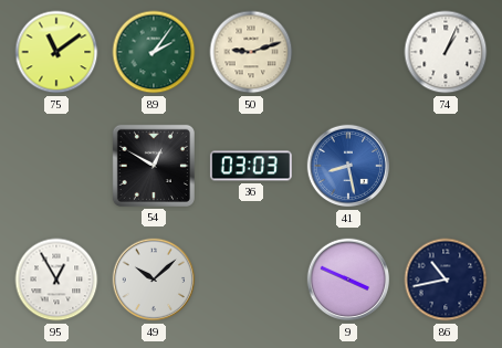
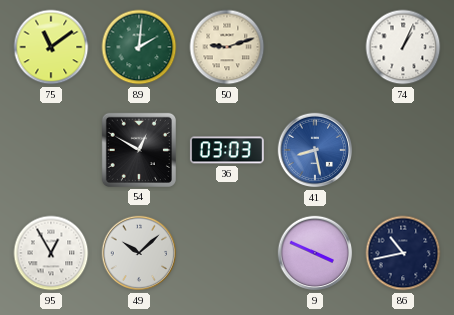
89: 2:06 -> 2:01 (139, 47)
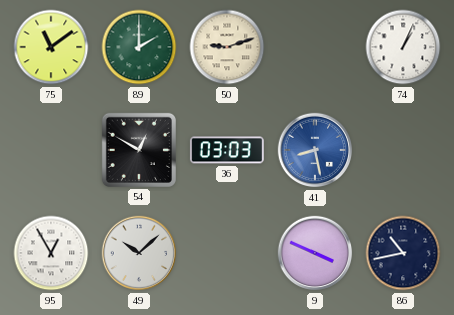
89: 2:01 -> 2:00 (139, 47)
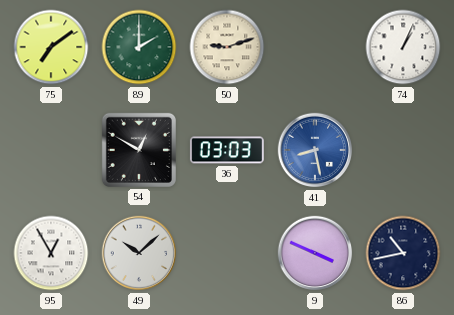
75: 11:09 -> 7:09 (51, 47)
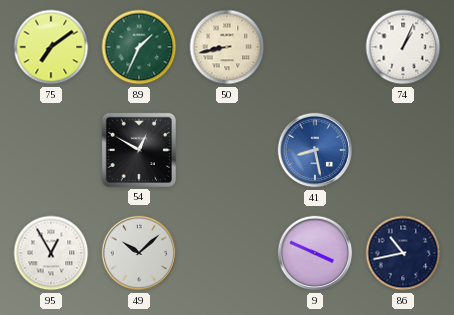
89: 2:00 -> 1:34 (139, 47)
50: 9:12 -> 8:43 (227, 47)
36: 03:03 -> none (227, 150)
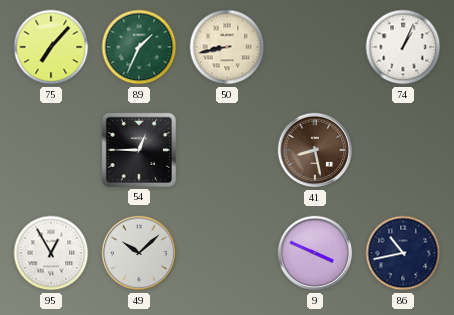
75: 7:09 -> 7:07 (51, 47)
54: 12:50 -> 12:45 (139, 150)
41 dial: blue -> brown (315, 150)
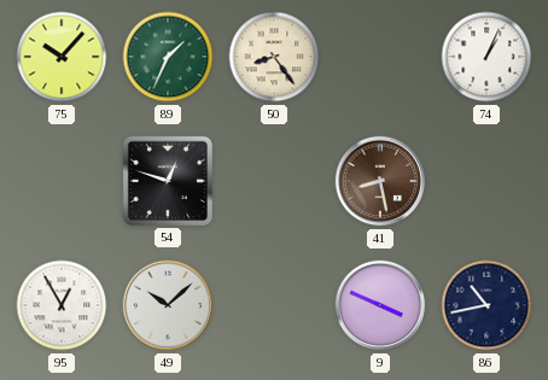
75: 7:07 -> 10:07 (62, 57)
50: 8:43 -> 8:24 (274, 57)
54: 12:45 -> 12:48 (168, 181)
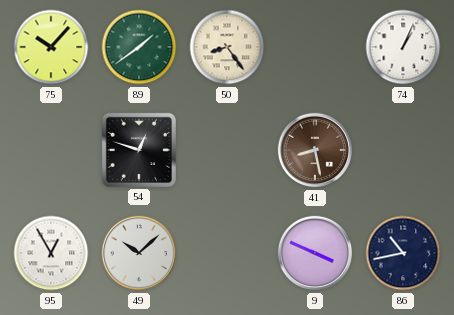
89: 1:34 -> 1:39 (139, 47)
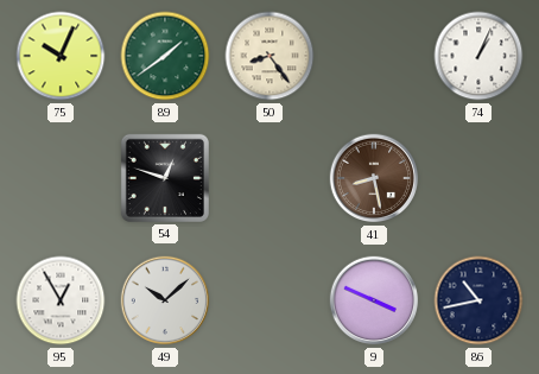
75: 10:07 -> 10:04 (61, 56)
